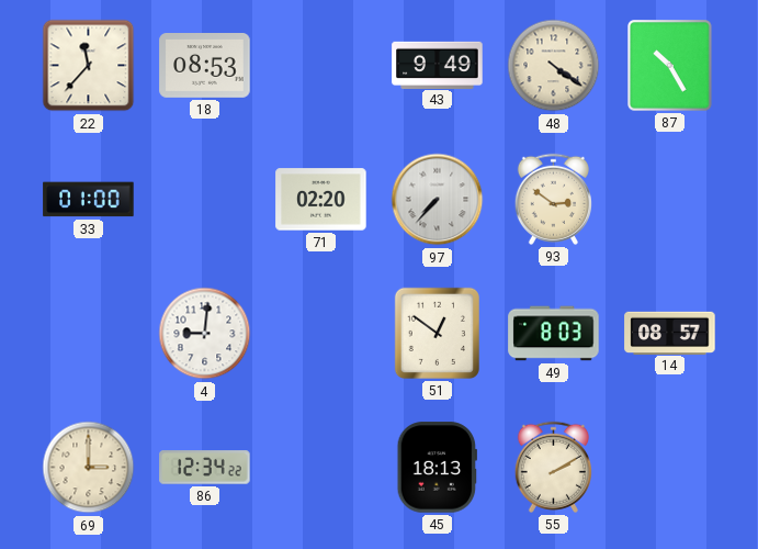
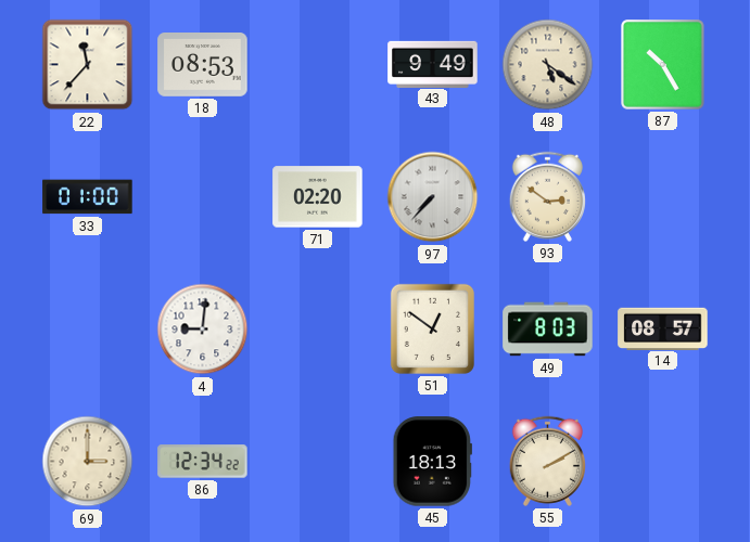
48: 4:21 -> 5:21 (548, 65)
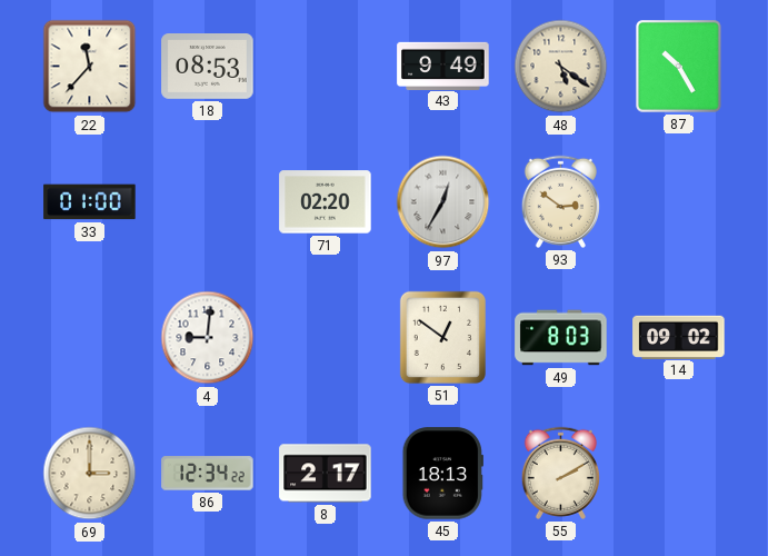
97: 7:37 -> 12:35 (443, 202)
14: 08:57 -> 09:02 (679, 337)
8: none -> 2:17 (326, 474)
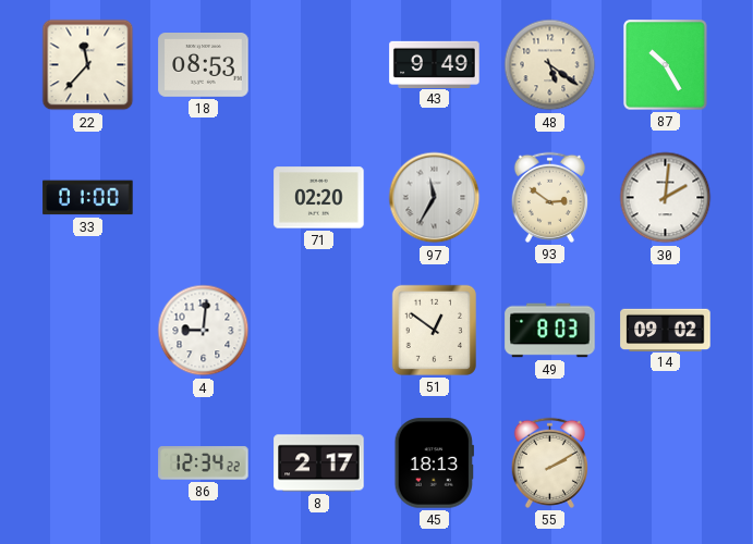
97: 12:35 -> 11:35 (435, 198)
30: none -> 2:01 (666, 198)
69: 3:00 -> none (90, 474)
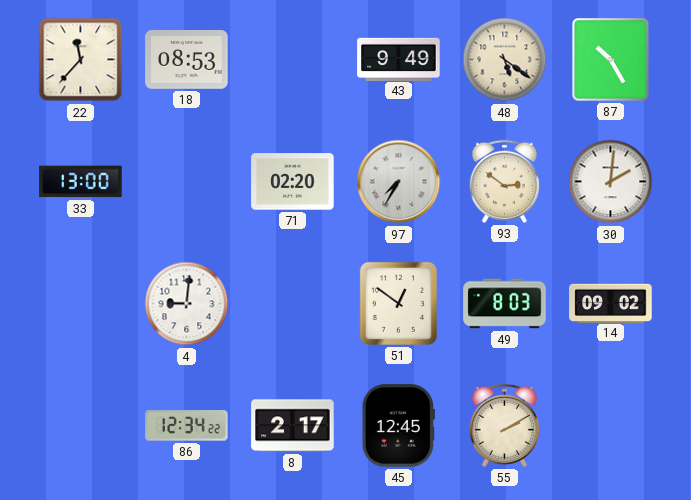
33: 01:00 -> 13:00 (81, 182)
97: 11:35 -> 7:35 (399, 182)
45: 18:13 -> 12:45 (398, 426)
